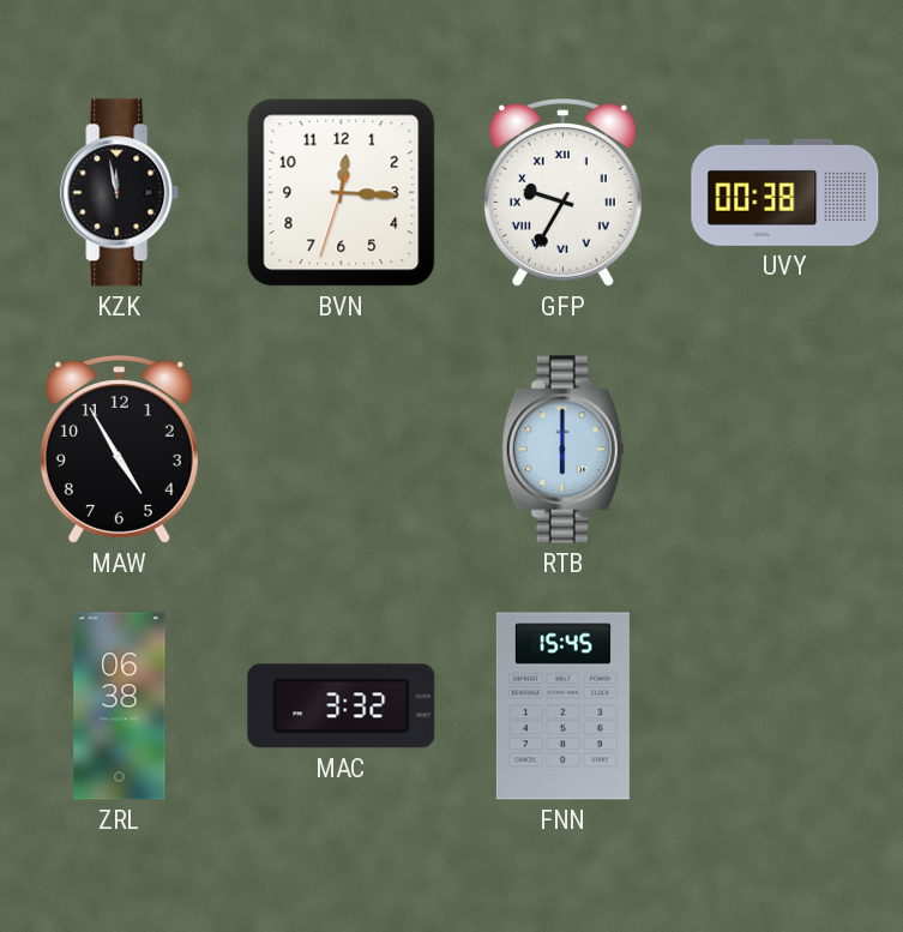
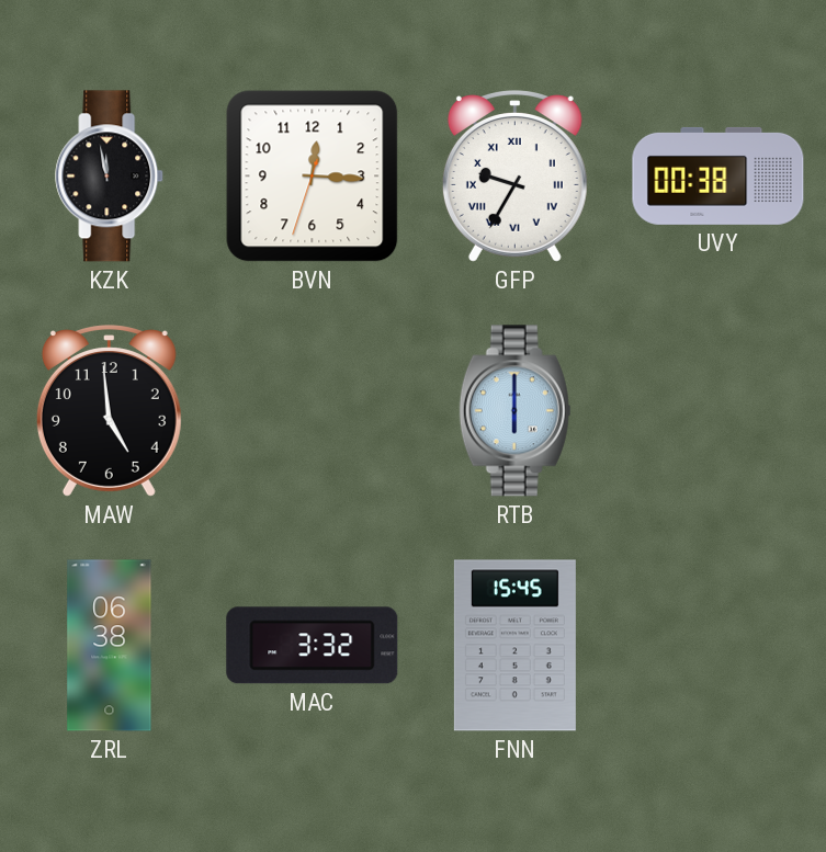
MAW: 4:55 -> 4:59 (109, 411)
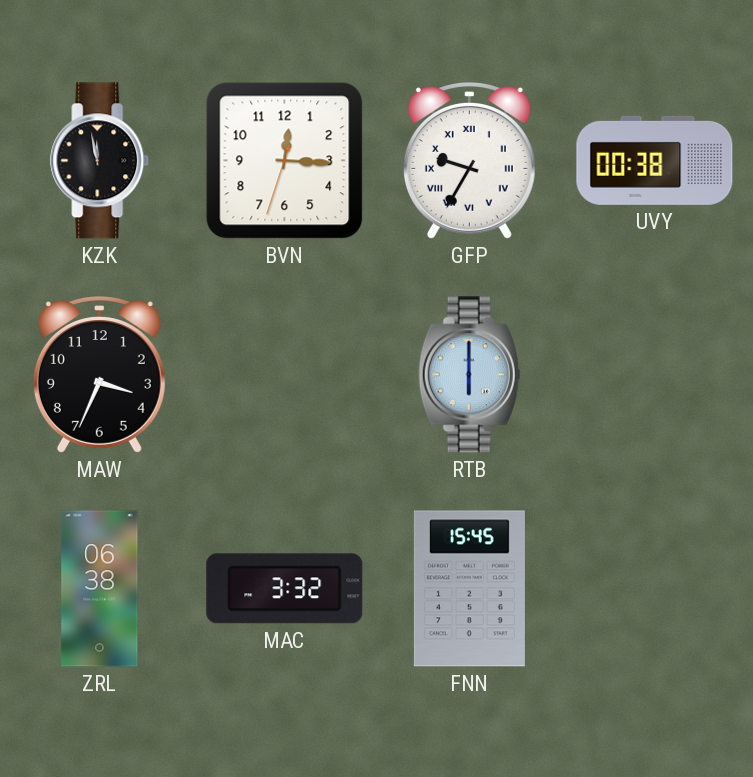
MAW: 4:59 -> 3:34 (99, 375)
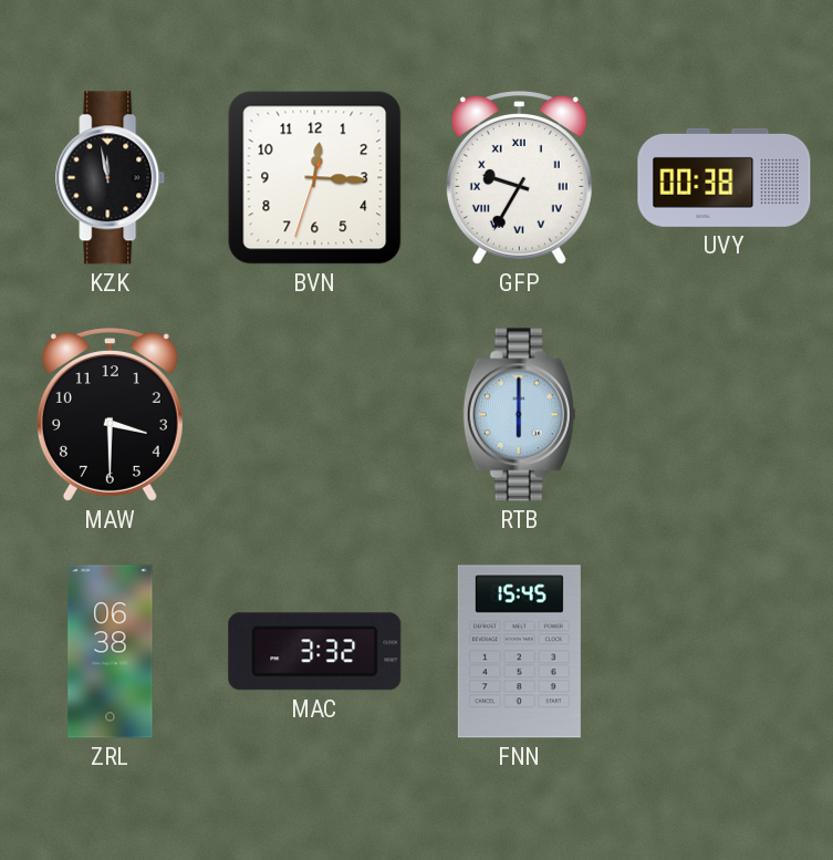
MAW: 3:34 -> 3:30 (110, 415)
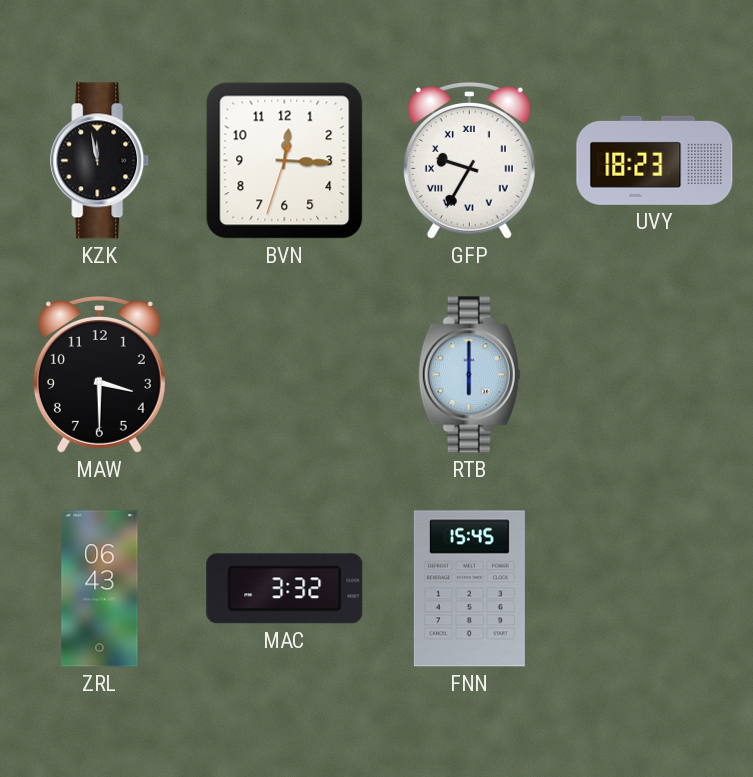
UVY: 00:38 -> 18:23 (655, 160)
ZRL: 06:38 -> 06:43 (100, 589)
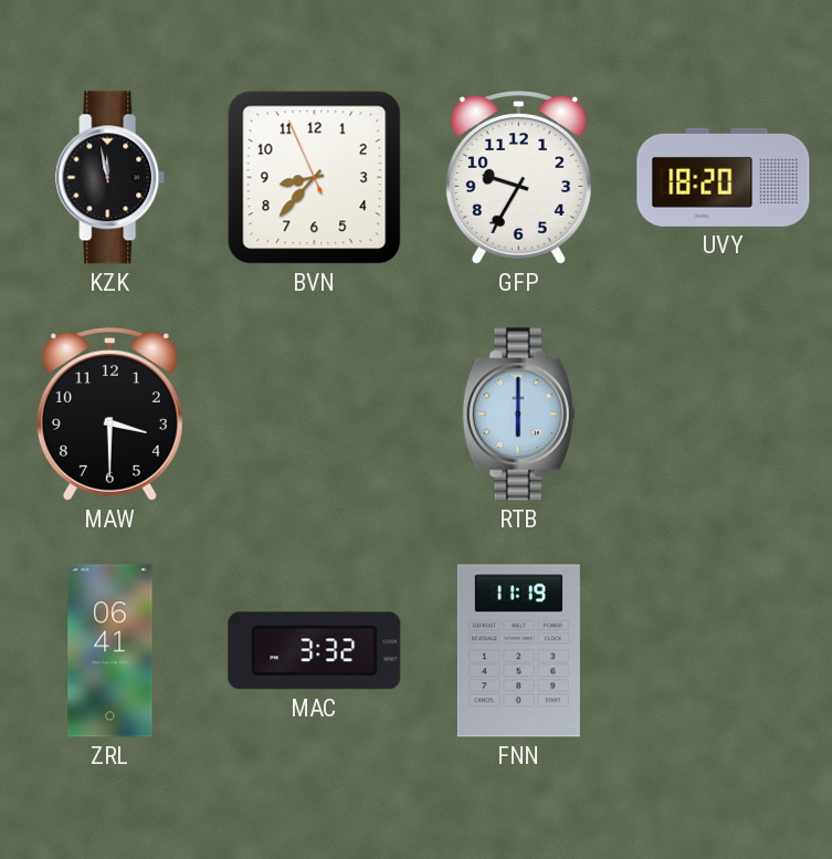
BVN: 12:15 -> 8:36 (315, 178)
GFP numerals: Roman -> Arabic (518, 178)
UVY: 18:23 -> 18:20 (724, 177)
ZRL: 06:43 -> 06:41 (110, 651)
FNN: 15:45 -> 11:19 (518, 651)
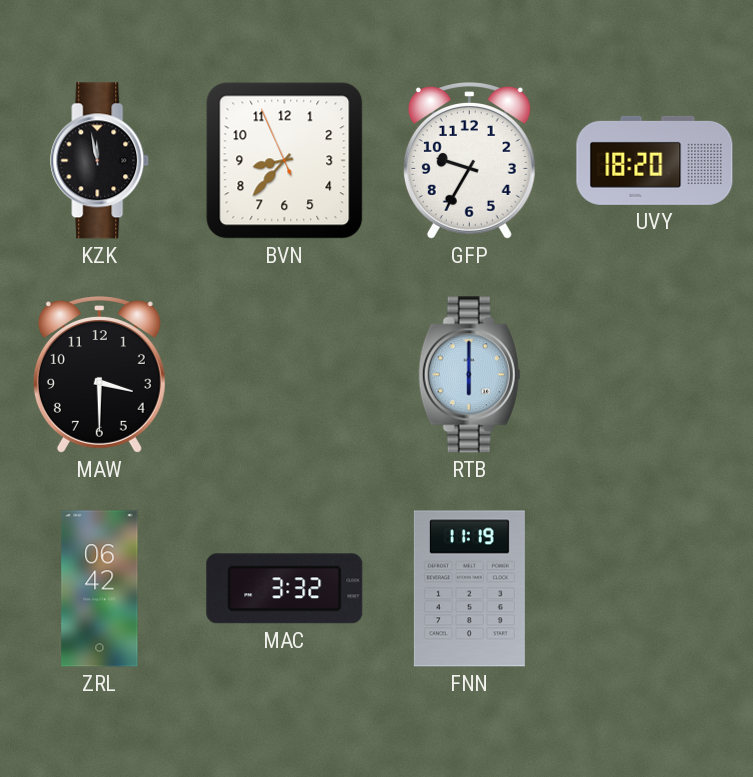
ZRL: 06:41 -> 06:42 (100, 589)
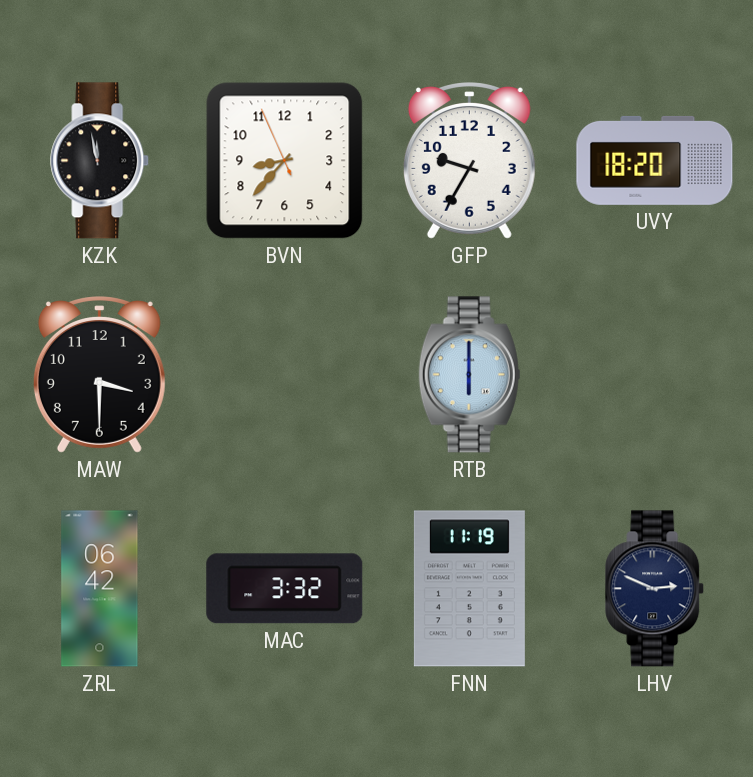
LHV: none -> 2:49 (655, 589)
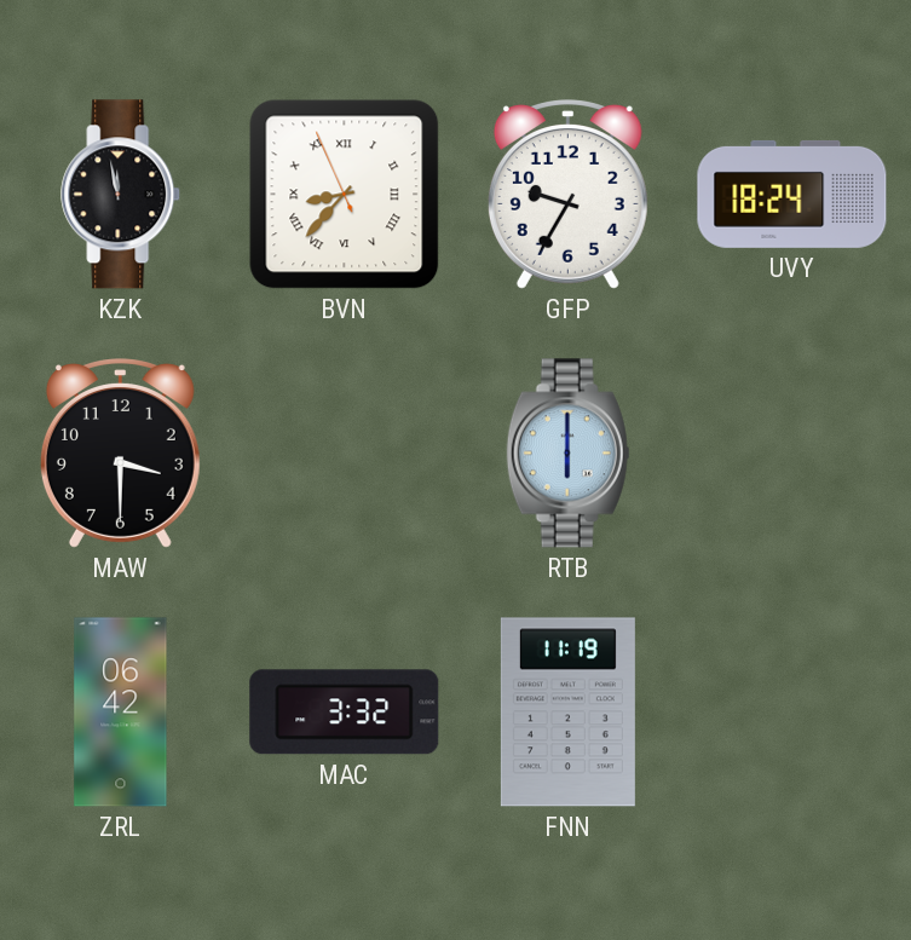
BVN numerals: Arabic -> Roman (345, 195)
UVY: 18:20 -> 18:24 (792, 194)
LHV: 2:49 -> none (655, 589)
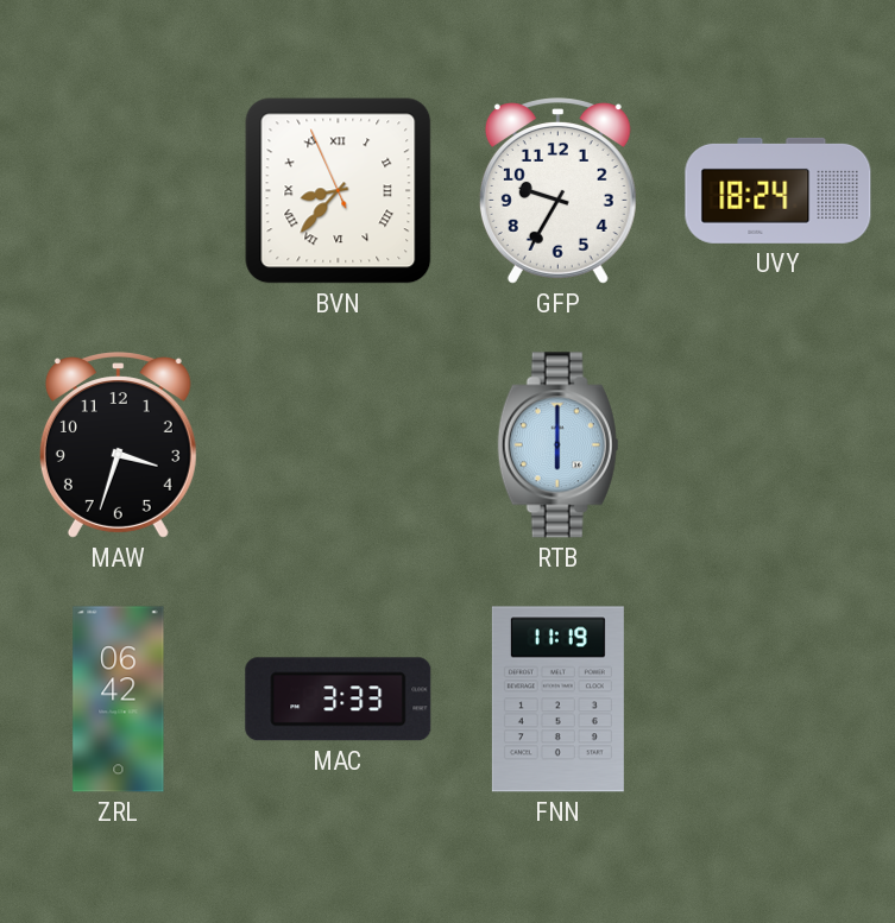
KZK: 11:58 -> none (121, 195)
MAW: 3:30 -> 3:33 (118, 445)
MAC: 3:32 -> 3:33 (339, 700)
